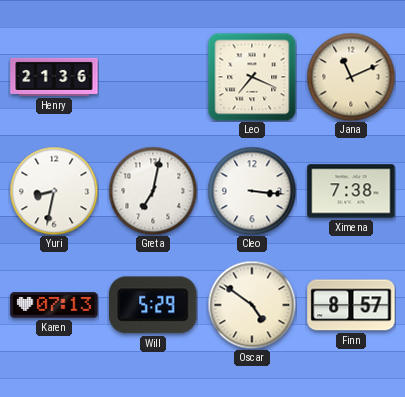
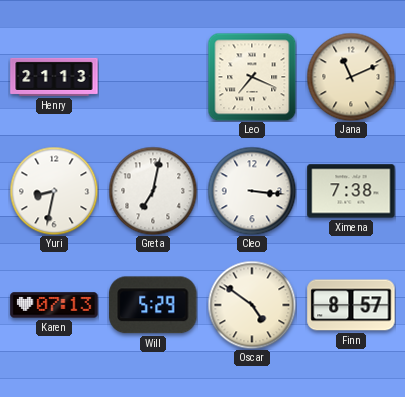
Henry: 21:36 -> 21:13 (54, 77)
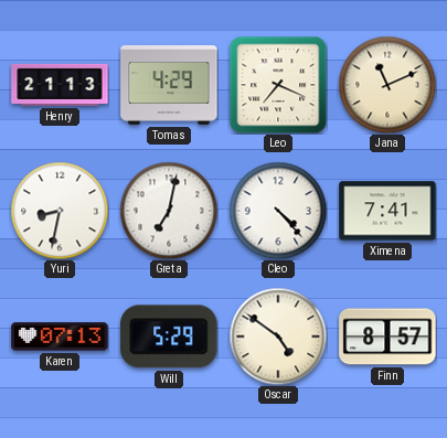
Tomas: none -> 4:29 (169, 86)
Cleo: 3:16 -> 4:23 (278, 211)
Ximena: 7:38 -> 7:41 (387, 211)
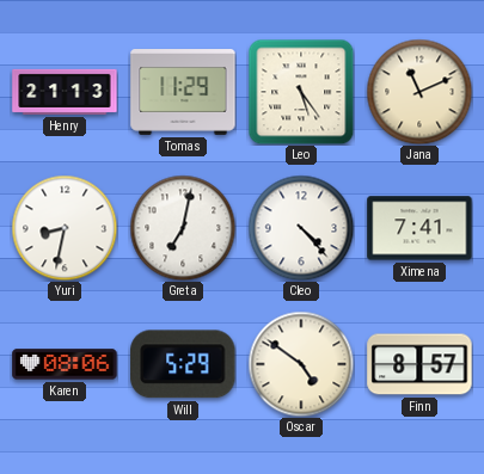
Tomas: 4:29 -> 11:29 (183, 93)
Leo: 7:19 -> 5:24 (301, 92)
Karen: 07:13 -> 08:06 (65, 364)
